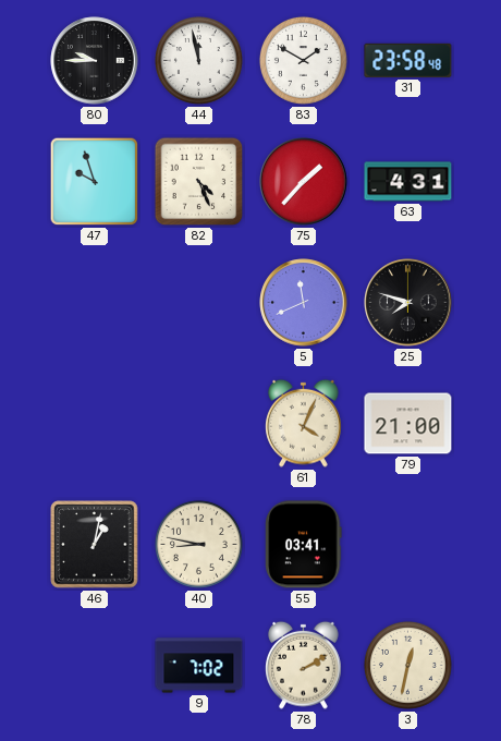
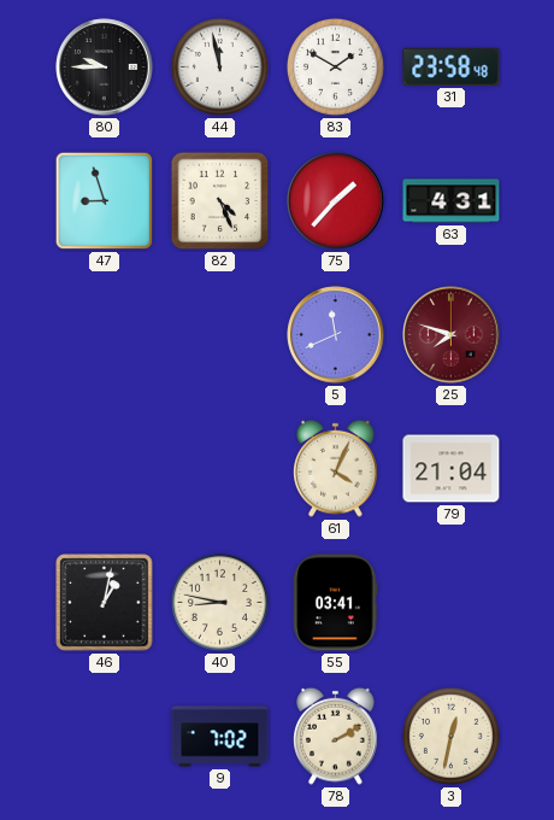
47: 9:57 -> 8:57 (105, 201)
25 dial: black -> burgundy (452, 335)
79: 21:00 -> 21:04 (452, 469)
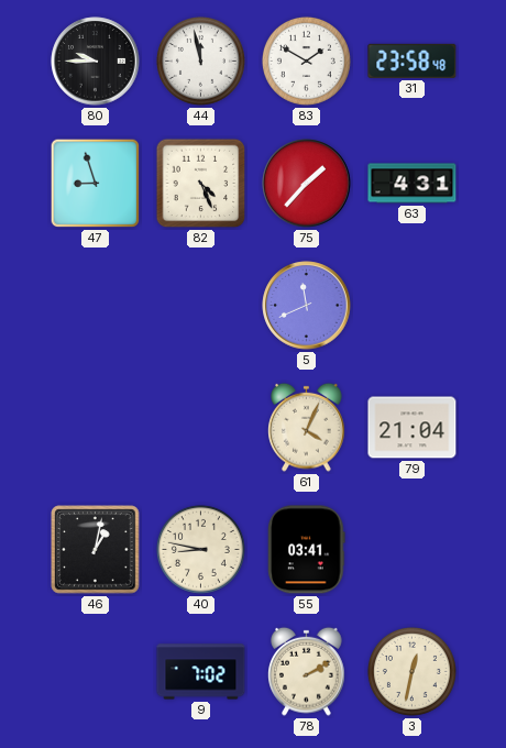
25: 7:48 -> none (452, 335)
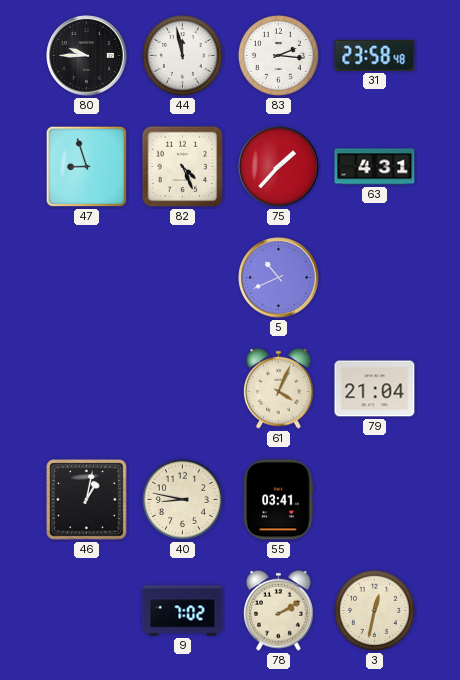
83: 1:50 -> 2:16 (278, 55)
5: 11:41 -> 10:41 (279, 278)
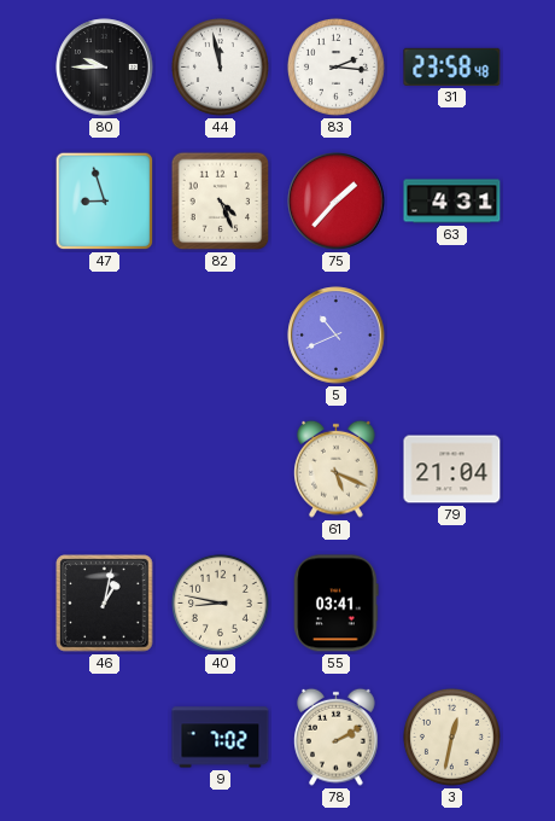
61: 4:04 -> 5:19 (337, 468)
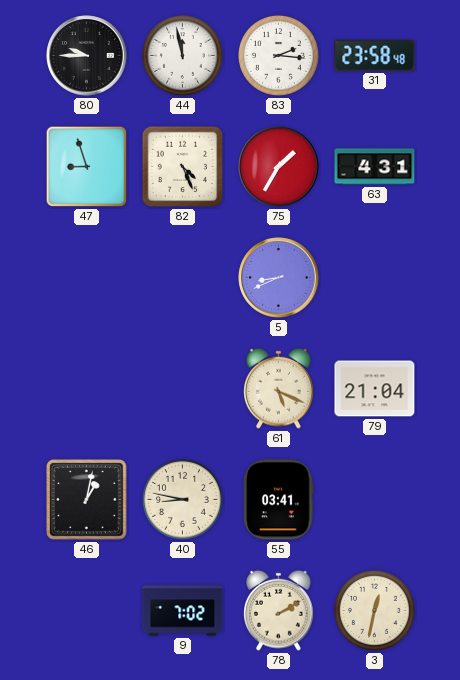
75: 1:37 -> 1:35 (279, 167)
5: 10:41 -> 8:41 (279, 278)
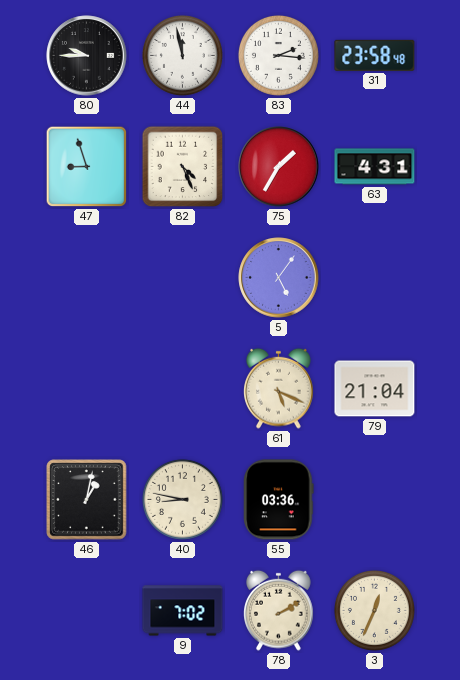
5: 8:41 -> 5:06 (279, 278)
55: 03:41 -> 03:36 (279, 500)
3: 12:32 -> 12:34 (374, 610)
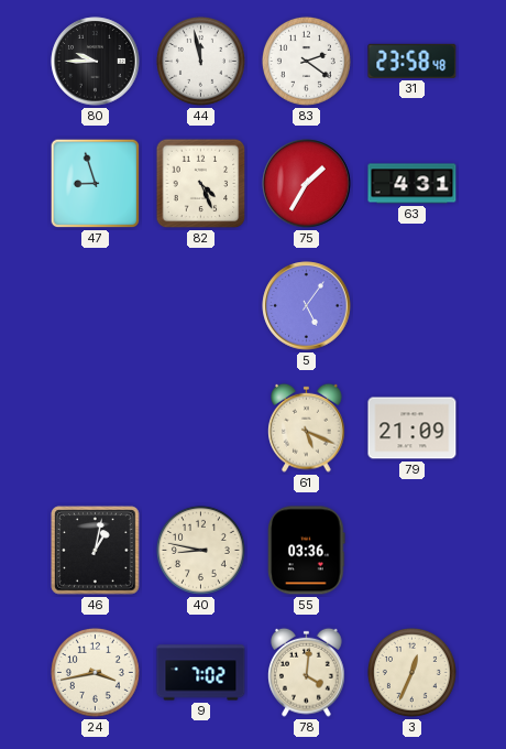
83: 2:16 -> 2:21 (306, 61)
79: 21:04 -> 21:09 (413, 428)
24: none -> 3:43 (95, 672)
78: 2:10 -> 4:01 (307, 672)
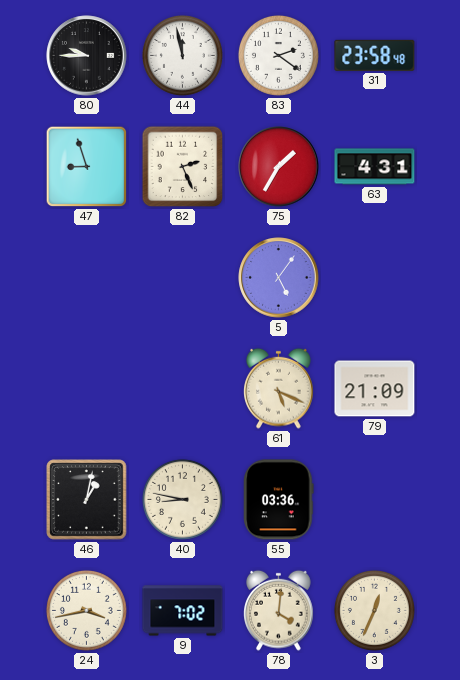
82: 4:26 -> 2:26 (183, 167)
